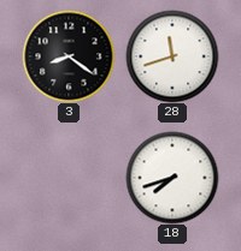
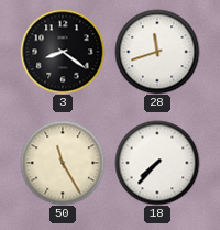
50: none -> 11:25 (63, 163)
18: 7:42 -> 7:37 (157, 163)
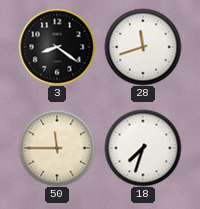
50: 11:25 -> 11:45 (57, 148)
18: 7:37 -> 7:33 (143, 148)
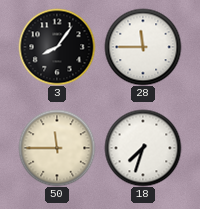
3: 8:21 -> 8:06 (57, 47)
28: 11:42 -> 11:45 (143, 47)
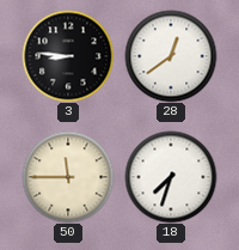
3: 8:06 -> 8:46 (68, 56)
28: 11:45 -> 12:39 (171, 56)
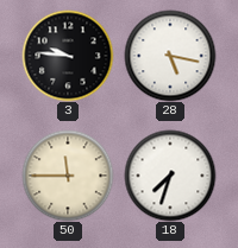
3: 8:46 -> 9:46 (68, 56)
28: 12:39 -> 5:17 (170, 56)
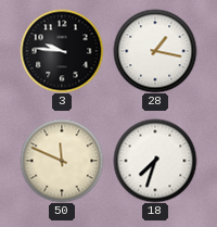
28: 5:17 -> 1:17 (155, 51)
50: 11:45 -> 11:49 (62, 161)
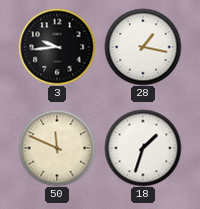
3: 9:46 -> 9:44 (57, 47)
18: 7:33 -> 1:33 (143, 148)
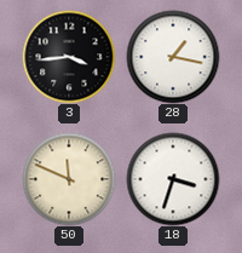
3: 9:44 -> 3:44 (69, 57)
18: 1:33 -> 3:33 (173, 179)
